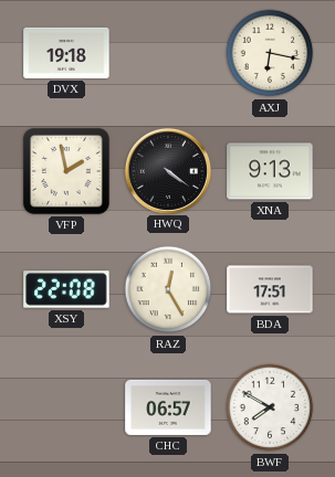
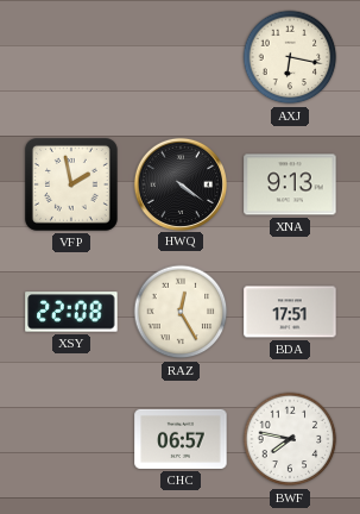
DVX: 19:18 -> none (66, 53)
BWF: 7:50 -> 7:47 (290, 439)
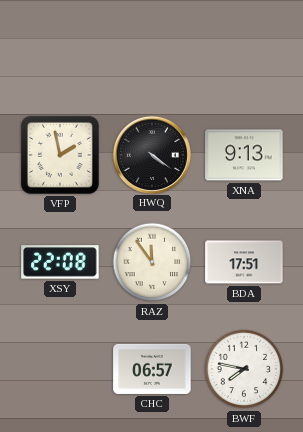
AXJ: 6:17 -> none (290, 57)
RAZ: 12:25 -> 11:54 (152, 262)
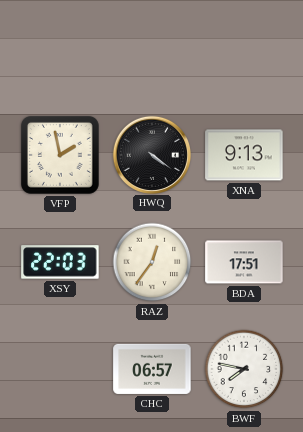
XSY: 22:08 -> 22:03 (60, 262)
RAZ: 11:54 -> 12:36 (152, 262)
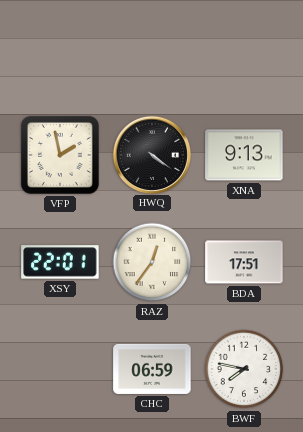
XSY: 22:03 -> 22:01 (60, 262)
CHC: 06:57 -> 06:59 (152, 369)
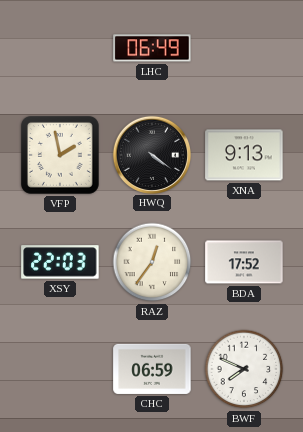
LHC: none -> 06:49 (152, 48)
XSY: 22:01 -> 22:03 (60, 262)
BDA: 17:51 -> 17:52 (244, 262)
BWF: 7:47 -> 7:49 (244, 369)
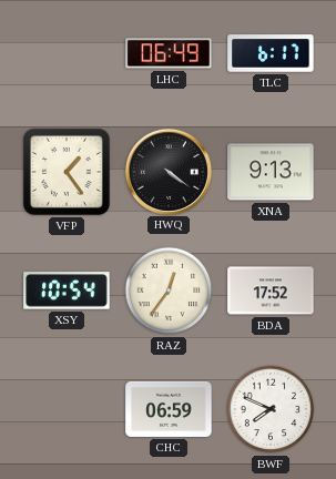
TLC: none -> 6:17 (271, 53)
VFP: 1:58 -> 1:24 (67, 172)
XSY: 22:03 -> 10:54 (67, 291)
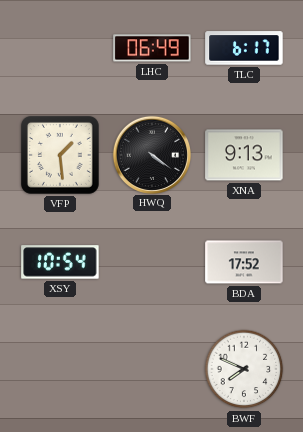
VFP: 1:24 -> 1:29 (60, 155)
RAZ: 12:36 -> none (169, 291)
CHC: 06:59 -> none (169, 409)
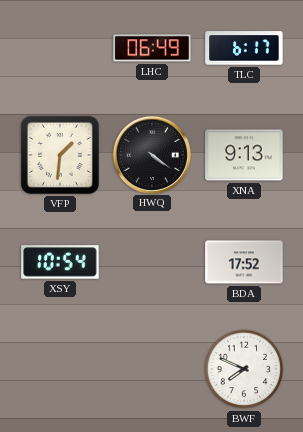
VFP: 1:29 -> 1:31 (60, 155)
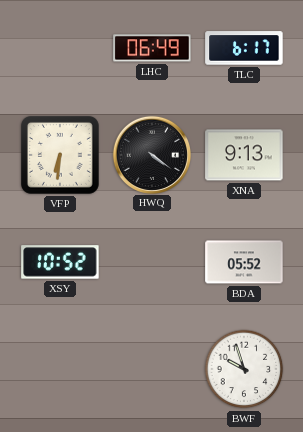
VFP: 1:31 -> 6:31 (60, 155)
XSY: 10:54 -> 10:52 (60, 262)
BDA: 17:52 -> 05:52 (244, 262)
BWF: 7:49 -> 9:57 (244, 369)
